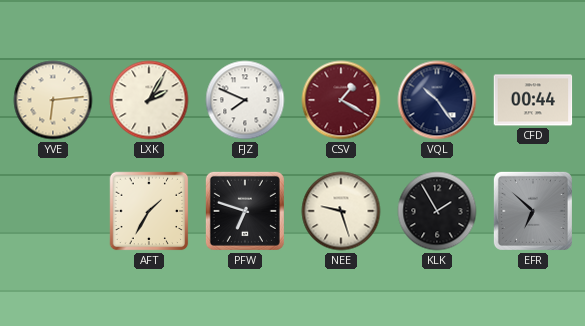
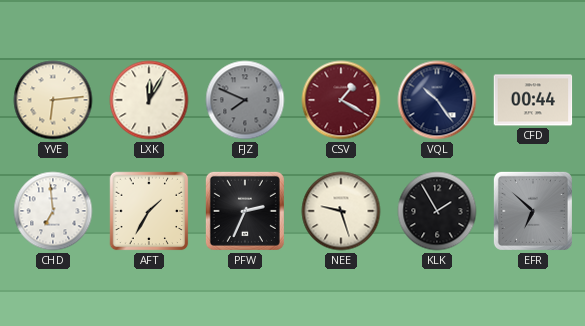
LXK: 2:05 -> 12:05 (149, 100)
FJZ dial: white -> grey (245, 100)
CHD: none -> 6:59 (53, 211)
PFW: 6:48 -> 2:34 (245, 211)
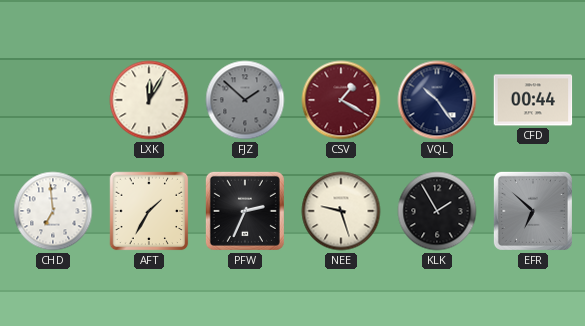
YVE: 6:14 -> none (53, 100)
FJZ: 7:49 -> 1:52 (245, 100)
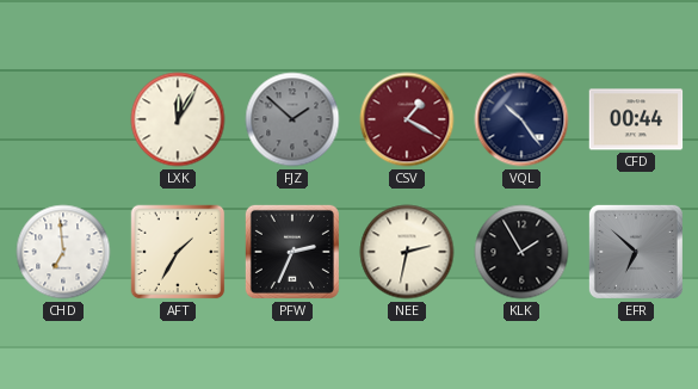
NEE: 9:27 -> 2:32 (407, 252)
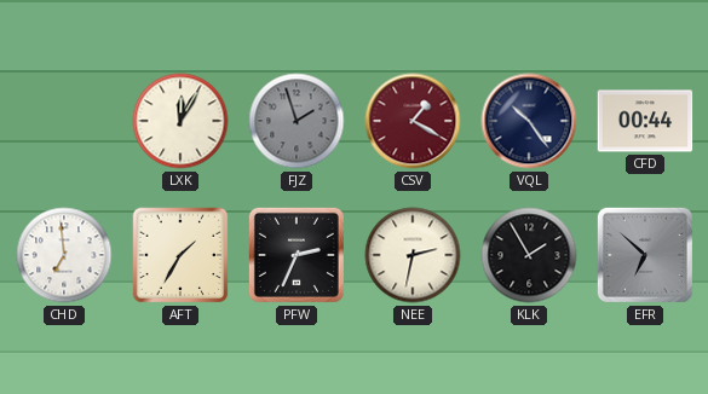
FJZ: 1:52 -> 1:57 (297, 121)
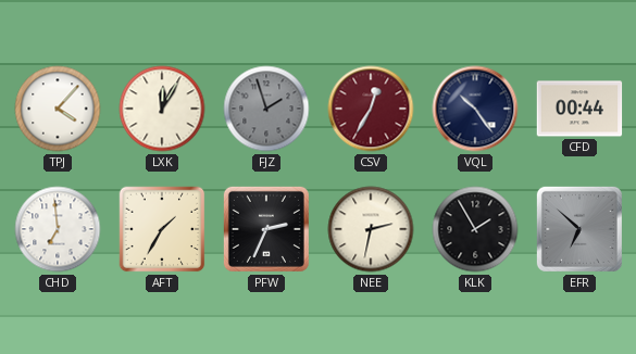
TPJ: none -> 4:07 (58, 109)
CSV: 1:20 -> 12:35 (371, 109)
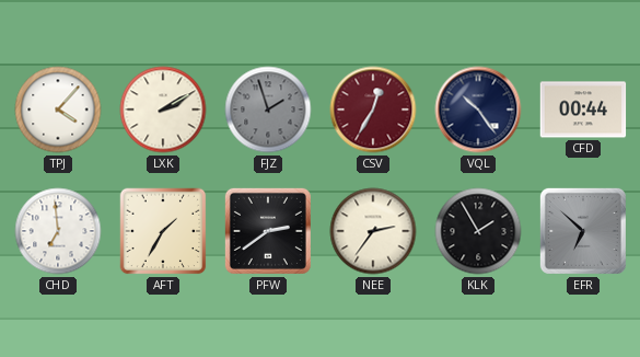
LXK: 12:05 -> 2:10 (163, 110)
PFW: 2:34 -> 2:39 (268, 231)
NEE: 2:32 -> 2:36 (373, 231)
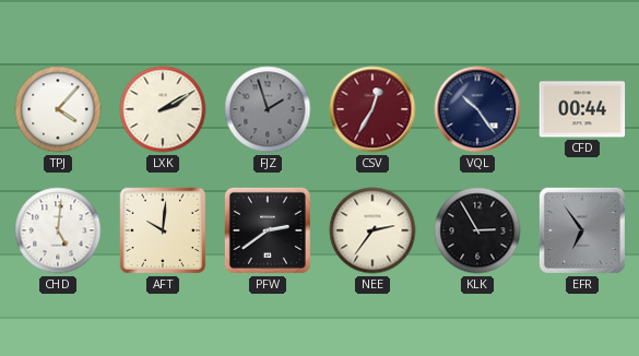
CHD: 6:59 -> 5:01 (58, 230)
AFT: 1:35 -> 10:01 (163, 230)
KLK: 1:55 -> 2:55 (477, 230)
EFR: 6:52 -> 6:54 (582, 230)
